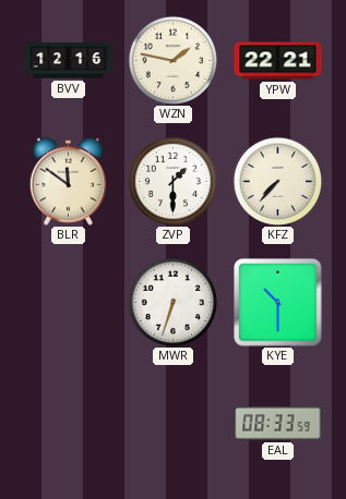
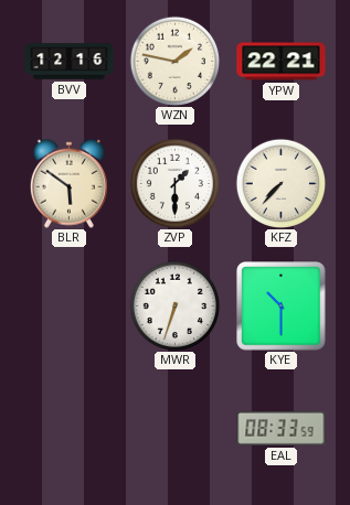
BLR: 11:51 -> 5:51 (68, 183)
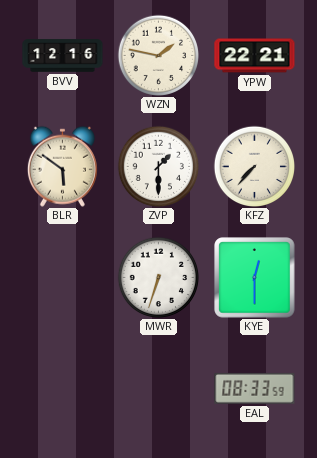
KYE: 10:30 -> 12:30 (255, 278)
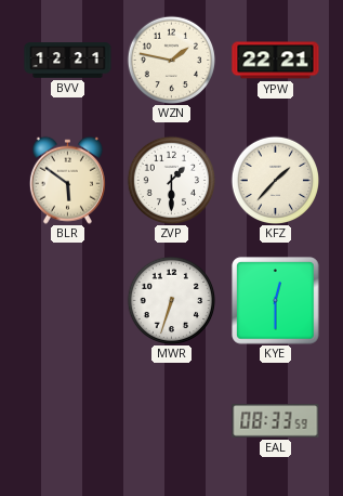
BVV: 12:16 -> 12:21 (68, 61)
KFZ: 7:37 -> 1:37 (275, 180)
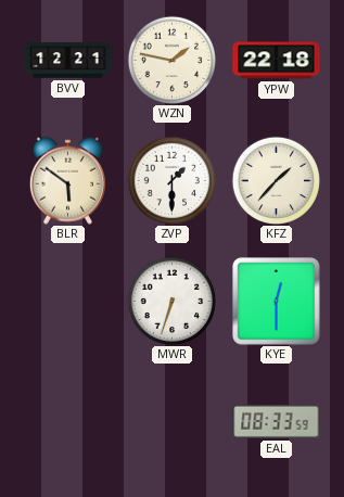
YPW: 22:21 -> 22:18 (277, 61)
